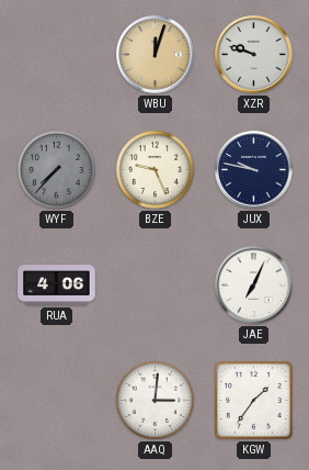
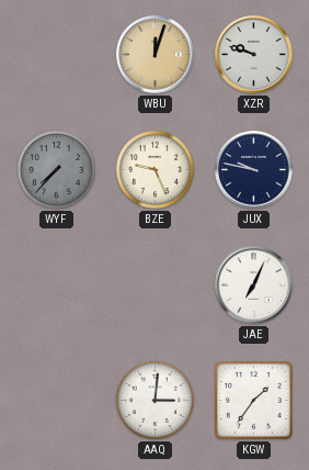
RUA: 4:06 -> none (57, 286)
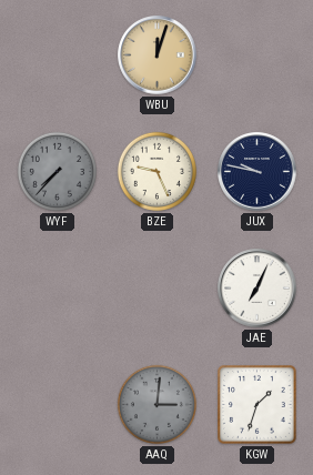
XZR: 9:48 -> none (254, 55)
AAQ dial: white -> grey (156, 404)
KGW: 1:36 -> 1:33 (258, 405)
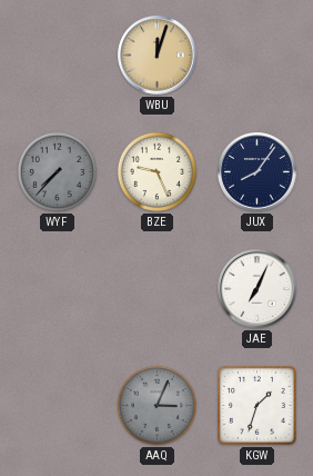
JUX: 9:47 -> 8:06 (258, 172)
AAQ: 3:01 -> 3:04 (156, 405)
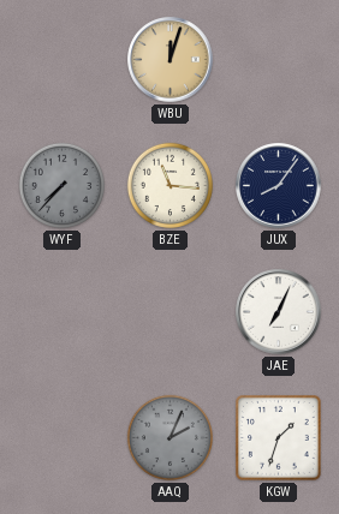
BZE: 9:26 -> 11:16 (169, 185)
AAQ: 3:04 -> 2:04 (169, 437)
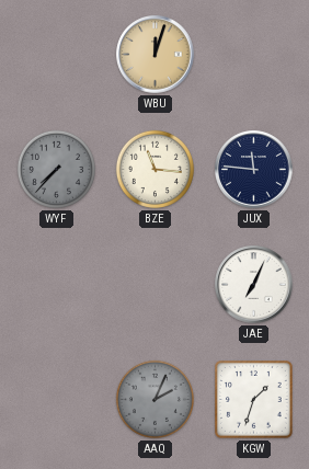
JUX: 8:06 -> 11:46 (254, 170)
